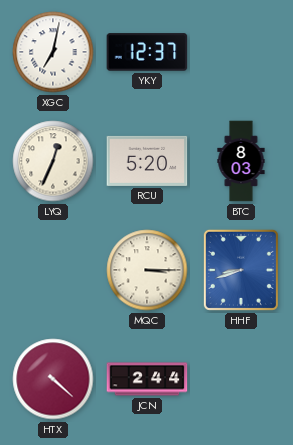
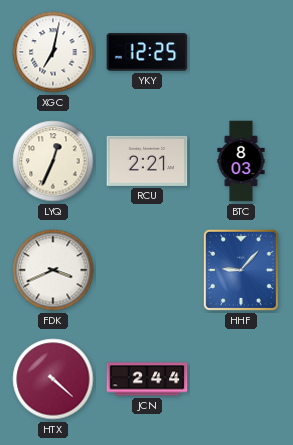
YKY: 12:37 -> 12:25 (147, 52)
RCU: 5:20 -> 2:21 (147, 161)
FDK: none -> 3:41 (53, 270)
MQC: 3:15 -> none (147, 270)
HHF: 8:42 -> 9:07 (241, 270)
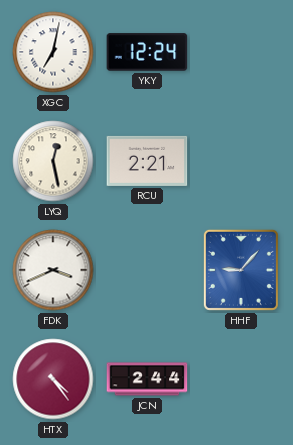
YKY: 12:25 -> 12:24 (147, 52)
LYQ: 12:34 -> 12:28 (53, 161)
BTC: 8:03 -> none (241, 161)
HTX: 4:22 -> 4:24 (53, 379)
